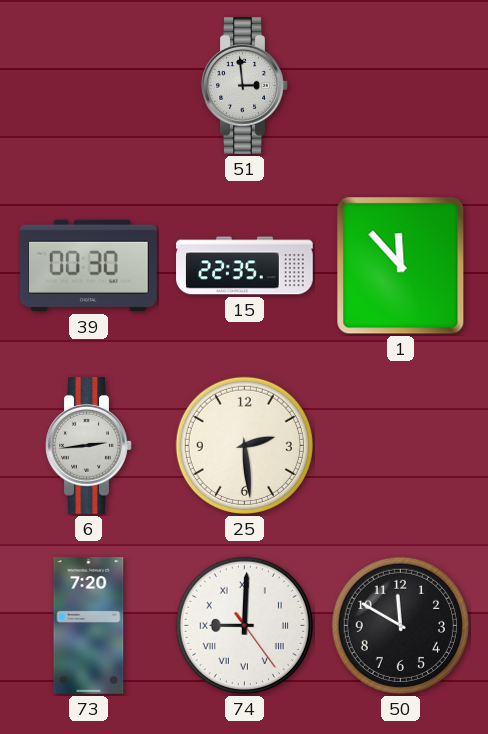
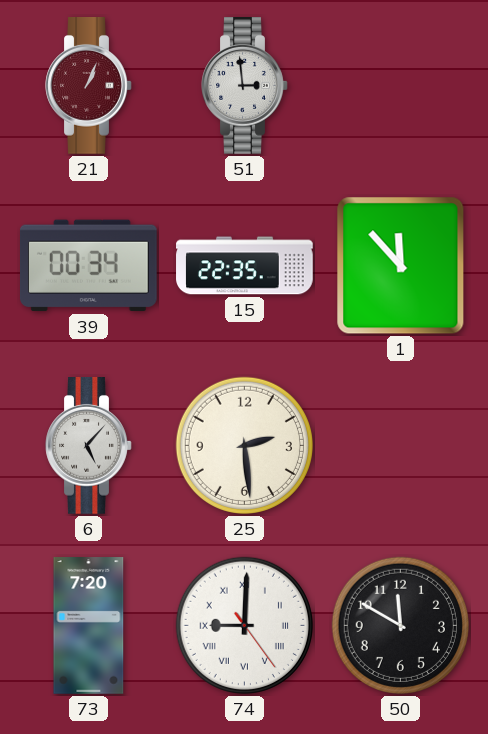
21: none -> 1:04 (89, 86)
39: 00:30 -> 00:34 (88, 266)
6: 2:44 -> 5:07 (89, 446)
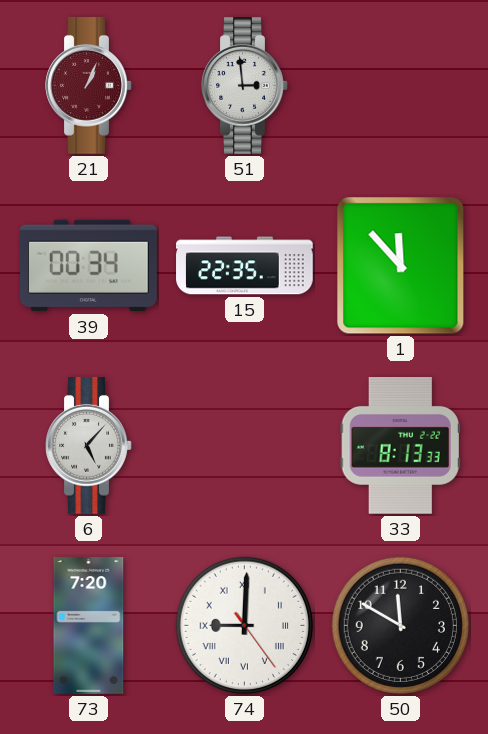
25: 2:29 -> none (244, 445)
33: none -> 8:13 (400, 446)
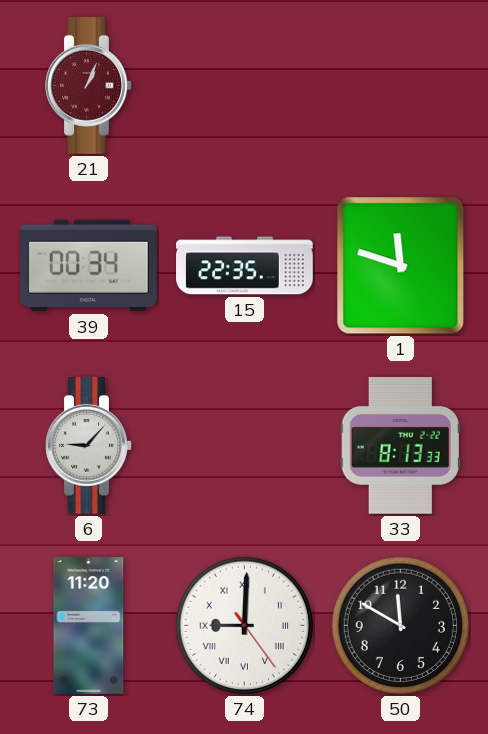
51: 2:59 -> none (245, 86)
1: 11:53 -> 11:48 (401, 266)
6: 5:07 -> 9:07 (89, 446)
73: 7:20 -> 11:20 (89, 626)
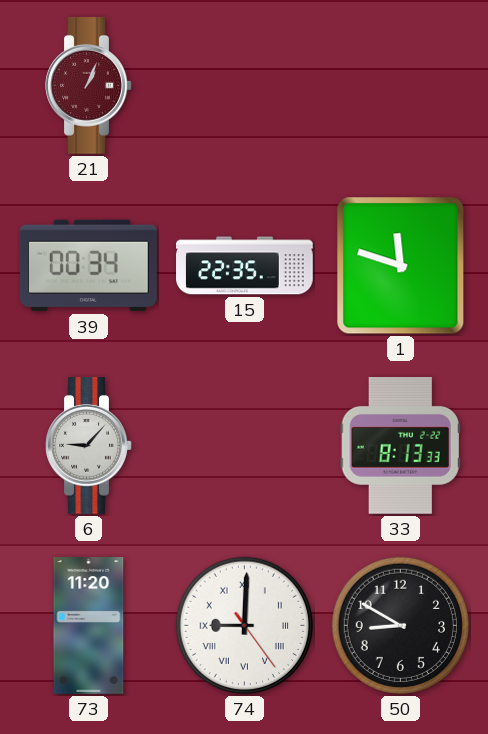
50: 11:50 -> 8:50 (400, 625)
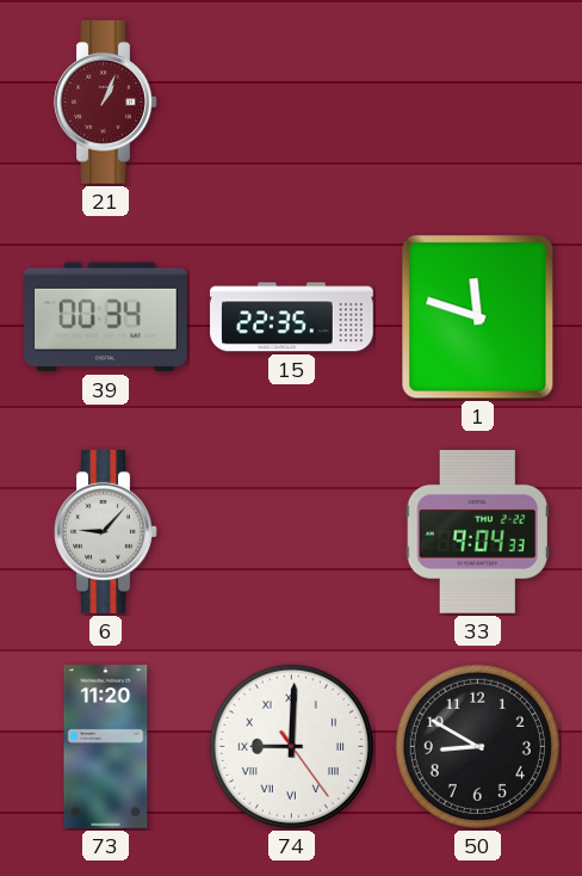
33: 8:13 -> 9:04 (477, 532)
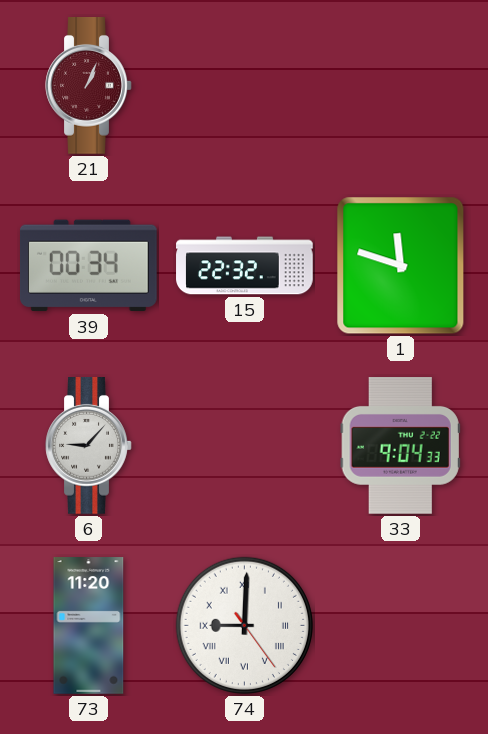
15: 22:35 -> 22:32 (245, 266)
50: 8:50 -> none (477, 746)
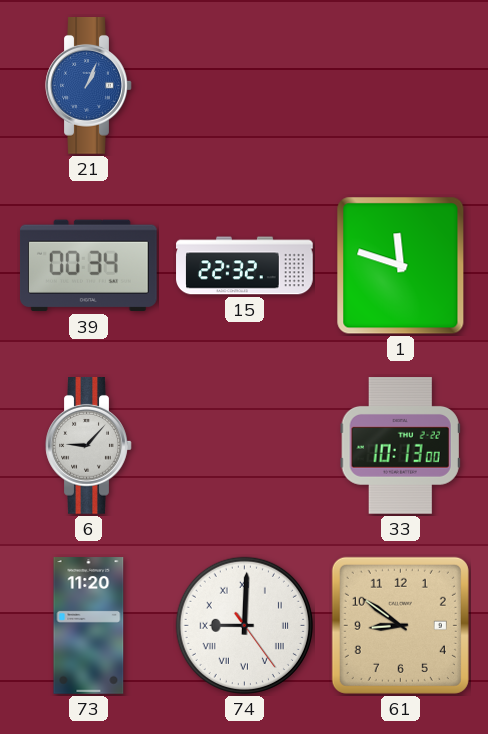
21 dial: burgundy -> blue (89, 86)
33: 9:04 -> 10:13 (400, 446)
61: none -> 8:51 (400, 625)
